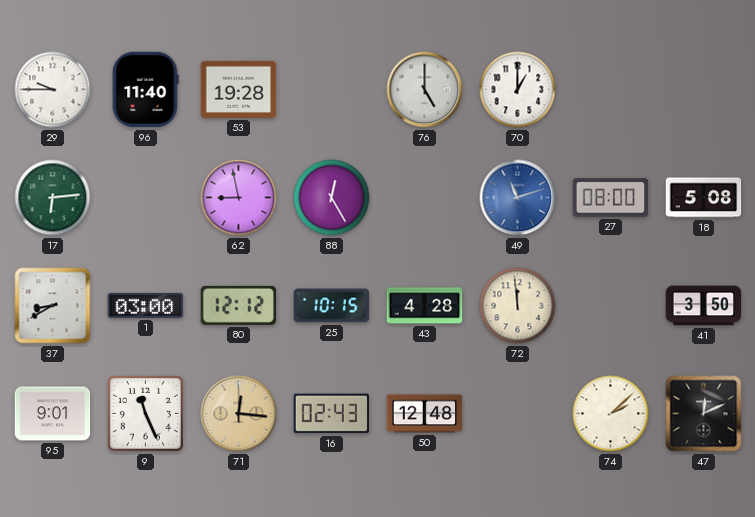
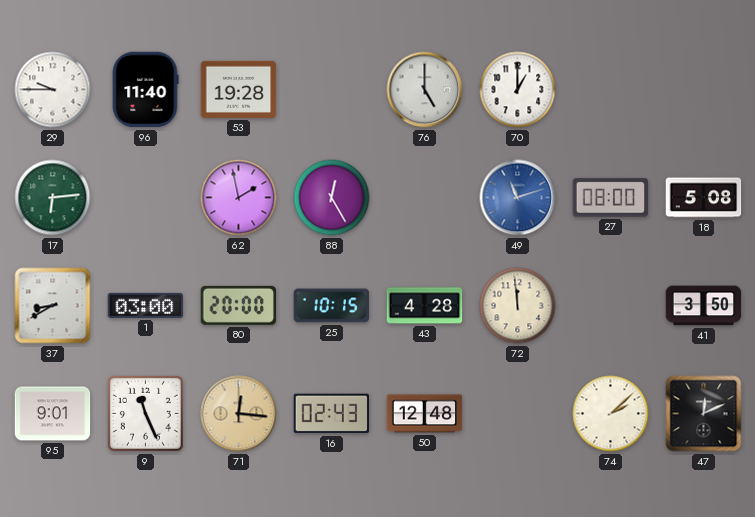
62: 8:58 -> 1:58 (239, 198)
80: 12:12 -> 20:00 (239, 305)
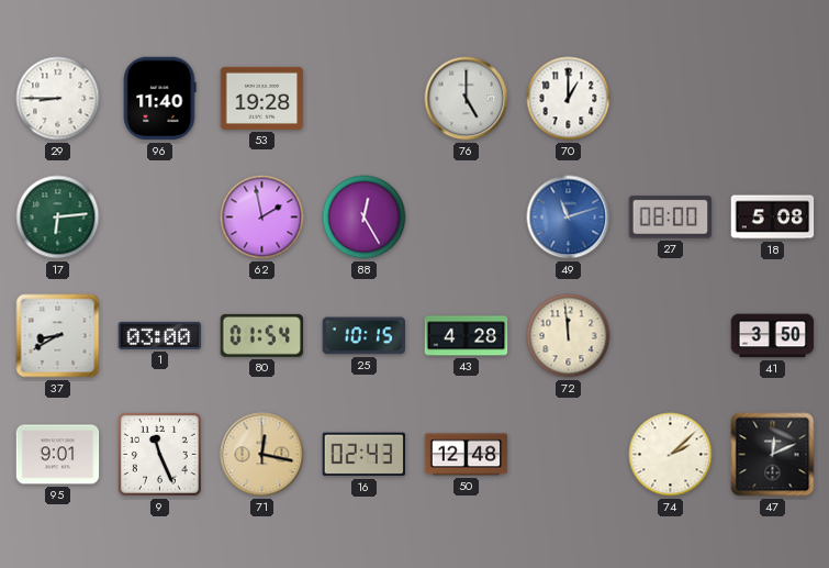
29: 9:45 -> 8:45 (58, 99)
80: 20:00 -> 01:54 (262, 335)
71: 12:16 -> 12:17 (262, 455)
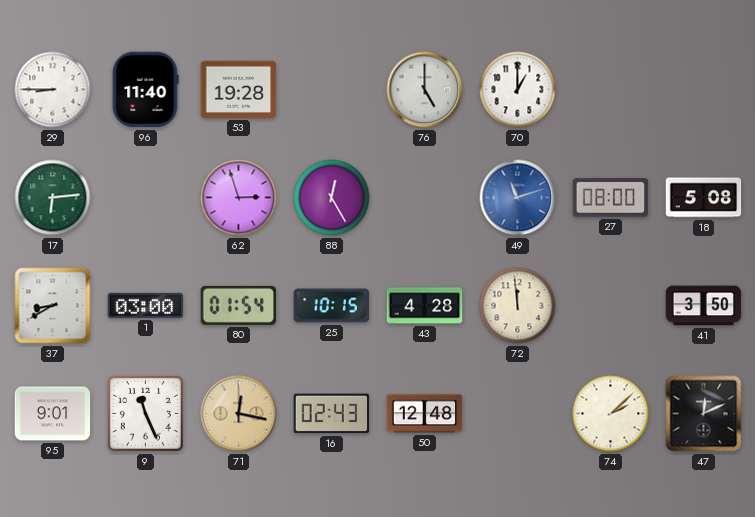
62: 1:58 -> 2:57 (239, 198)
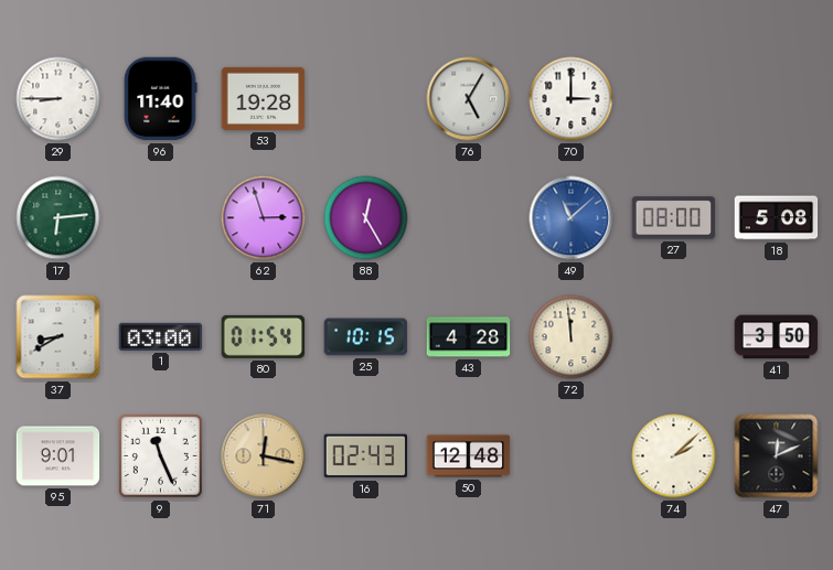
76: 5:00 -> 5:05 (469, 99)
70: 1:00 -> 3:00 (572, 99)
49: 11:12 -> 11:08 (572, 218)
